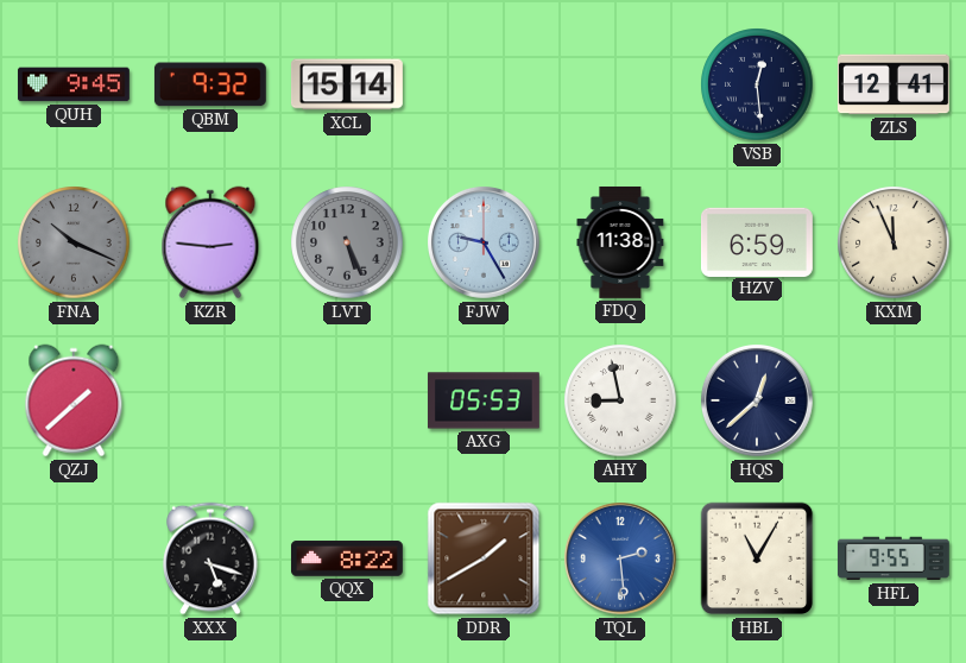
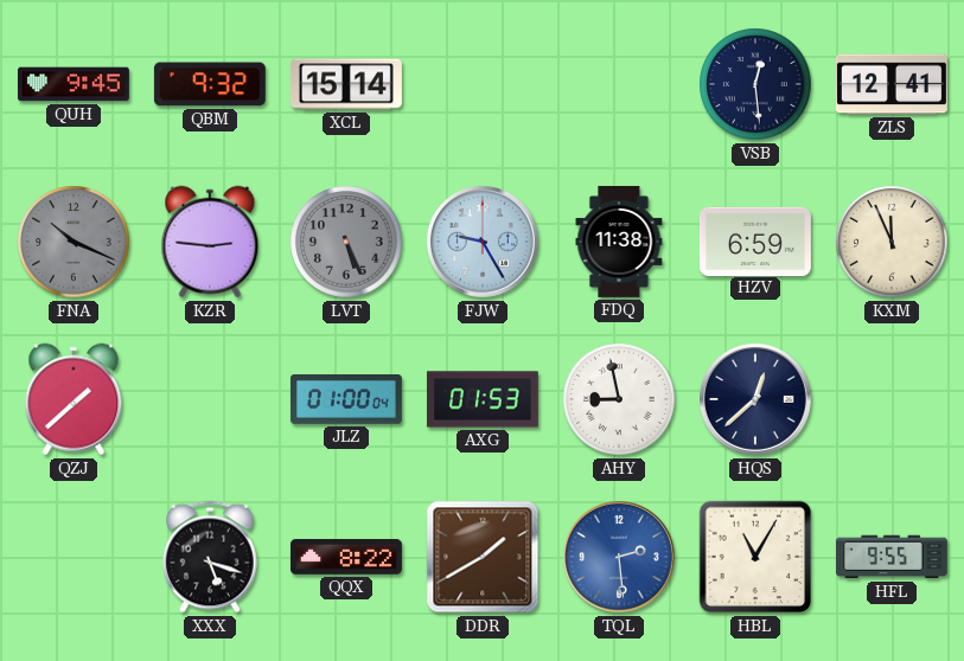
JLZ: none -> 01:00 (346, 400)
AXG: 05:53 -> 01:53 (483, 399)
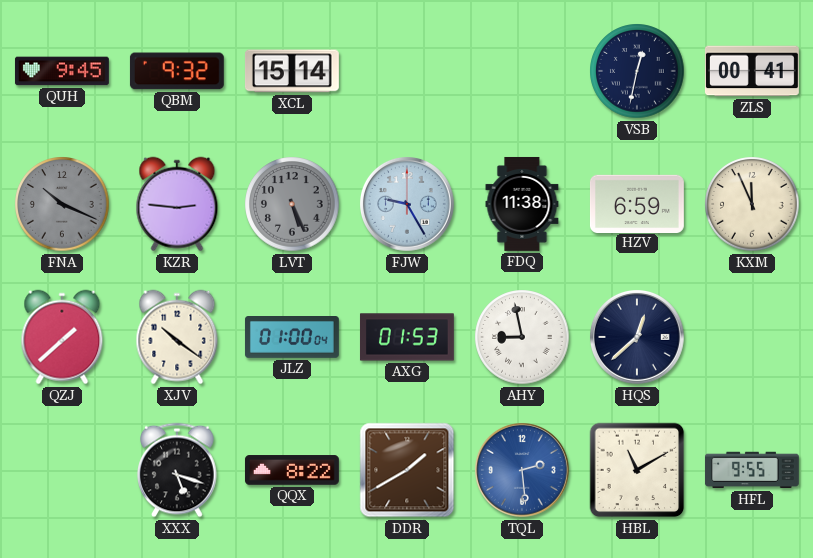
VSB: 12:29 -> 12:32 (637, 71)
ZLS: 12:41 -> 00:41 (752, 71)
XJV: none -> 10:21 (177, 337)
HBL: 11:05 -> 11:10 (637, 470)
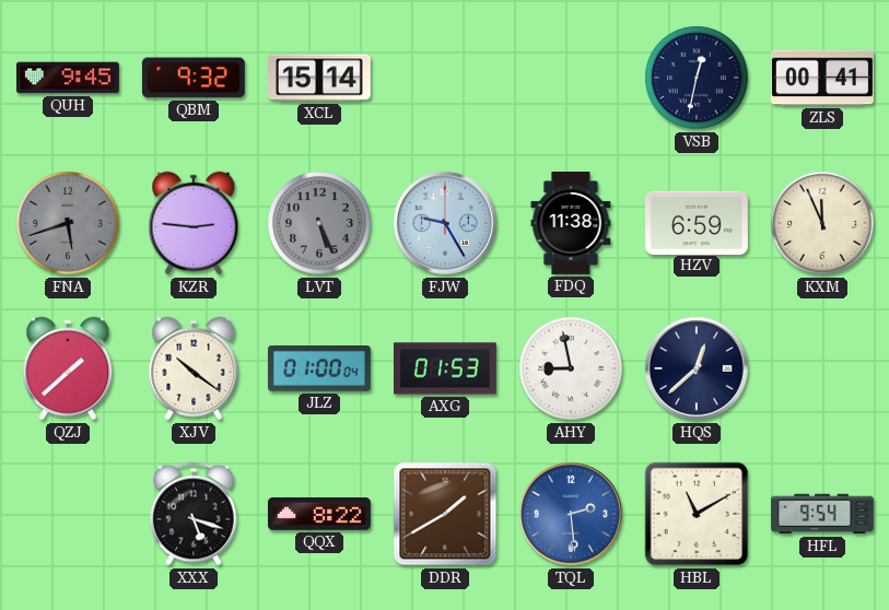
FNA: 10:19 -> 5:42 (68, 223)
HFL: 9:55 -> 9:54 (822, 514)
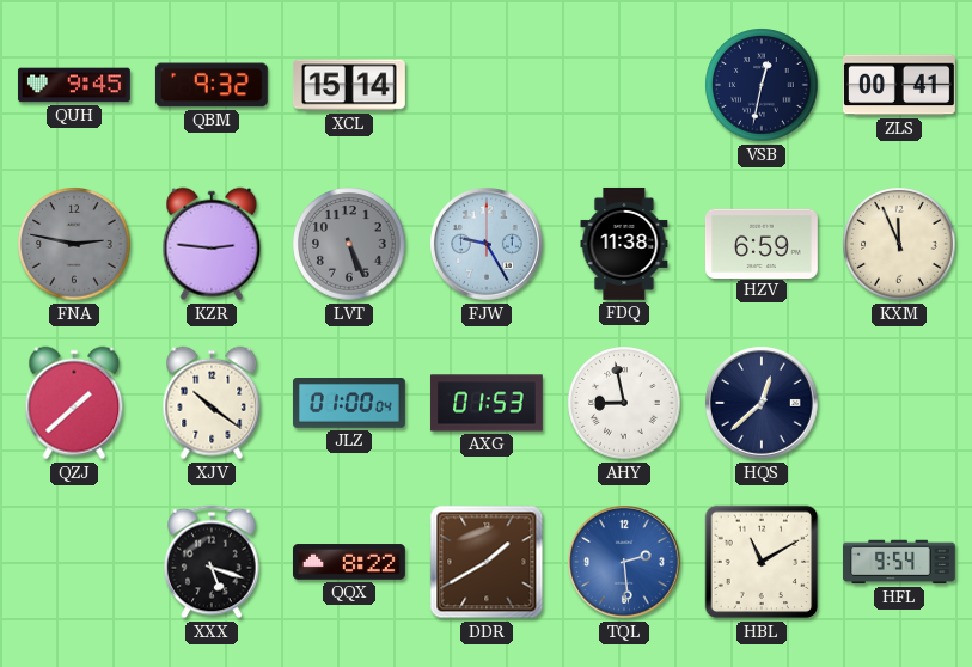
FNA: 5:42 -> 2:47 (74, 244)
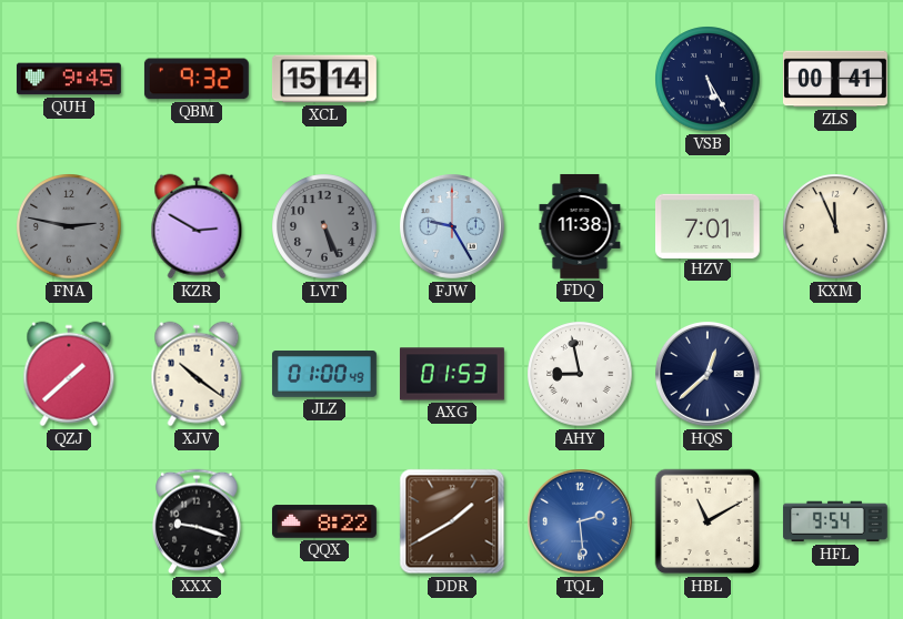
VSB: 12:32 -> 5:25 (708, 79)
KZR: 2:46 -> 2:50 (197, 226)
HZV: 6:59 -> 7:01 (708, 225)
JLZ: 01:00:04 -> 01:00:49 (324, 375)
XXX: 5:18 -> 9:18 (197, 521)
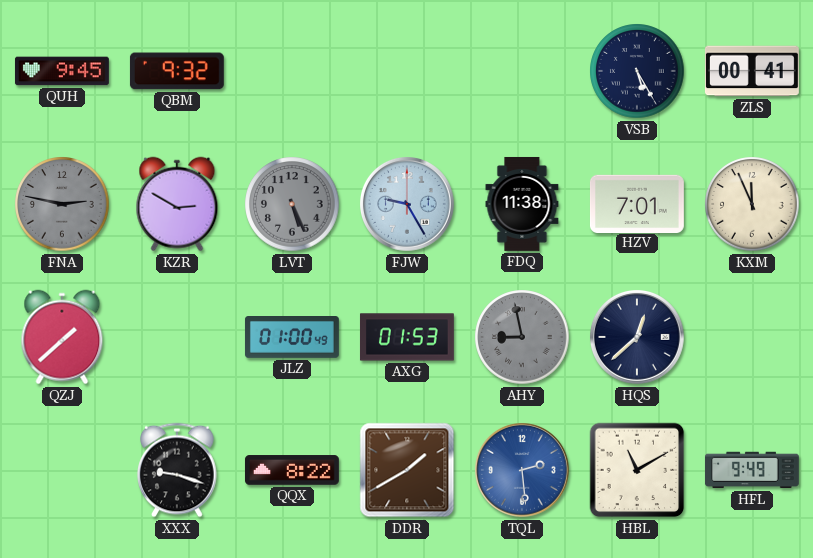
XCL: 15:14 -> none (324, 79)
XJV: 10:21 -> none (197, 374)
AHY dial: white -> grey (522, 337)
HFL: 9:54 -> 9:49 (752, 470)
